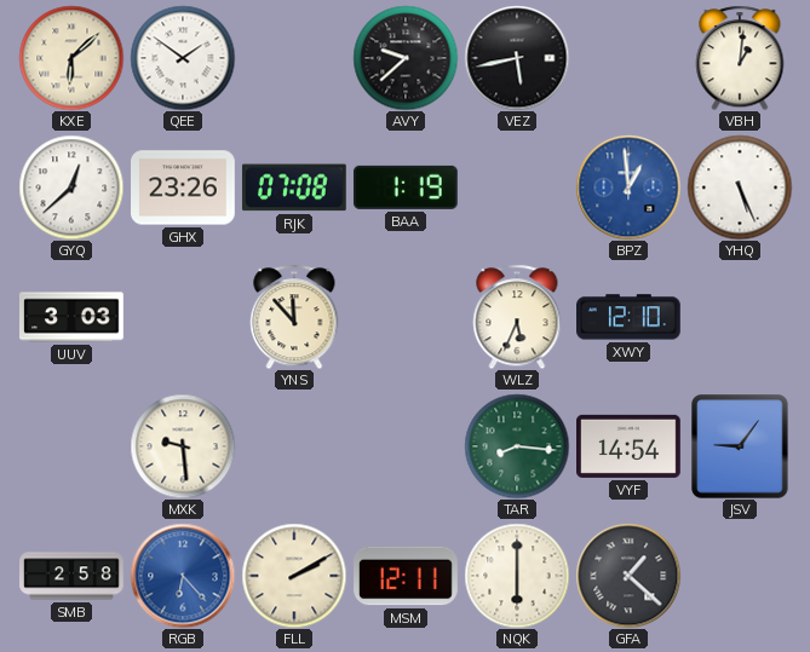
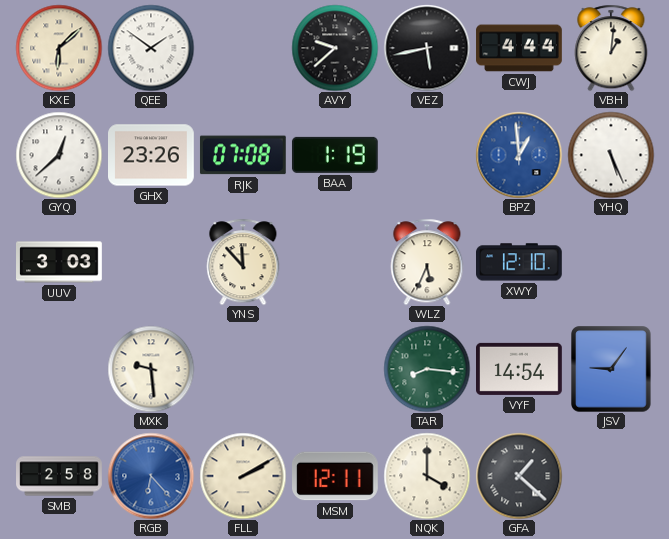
CWJ: none -> 4:44 (519, 48)
NQK: 6:00 -> 4:00 (427, 476)
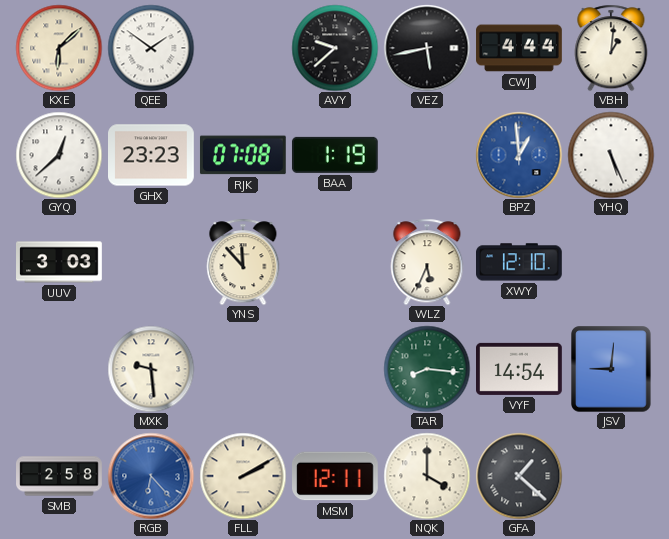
GHX: 23:26 -> 23:23 (152, 155)
JSV: 9:06 -> 9:01 (611, 369)
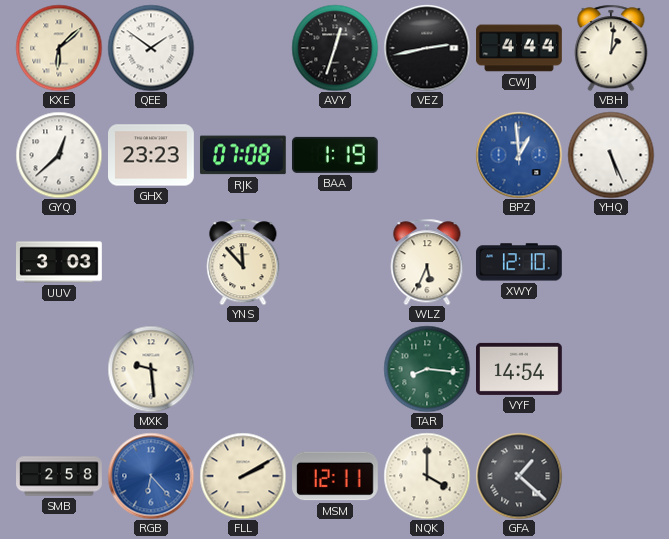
AVY: 9:38 -> 12:33 (335, 48)
VEZ: 5:43 -> 2:43 (427, 48)
JSV: 9:01 -> none (611, 369)
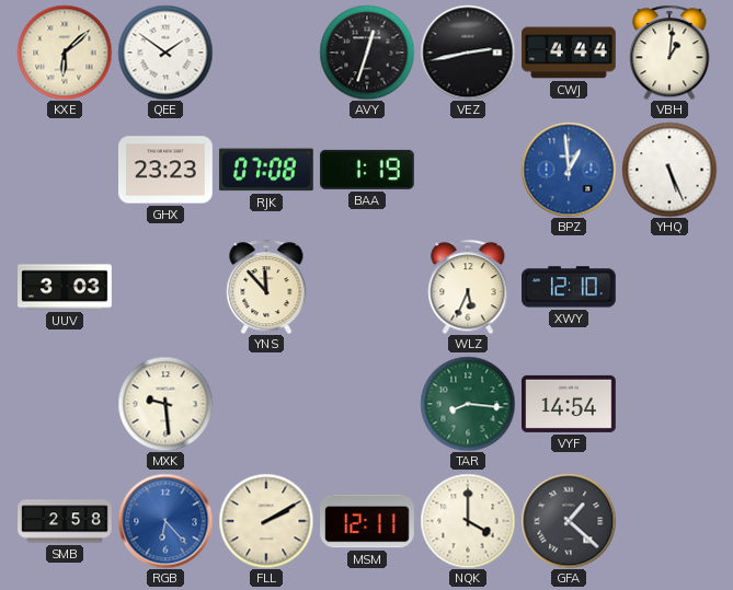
GYQ: 12:38 -> none (59, 155)
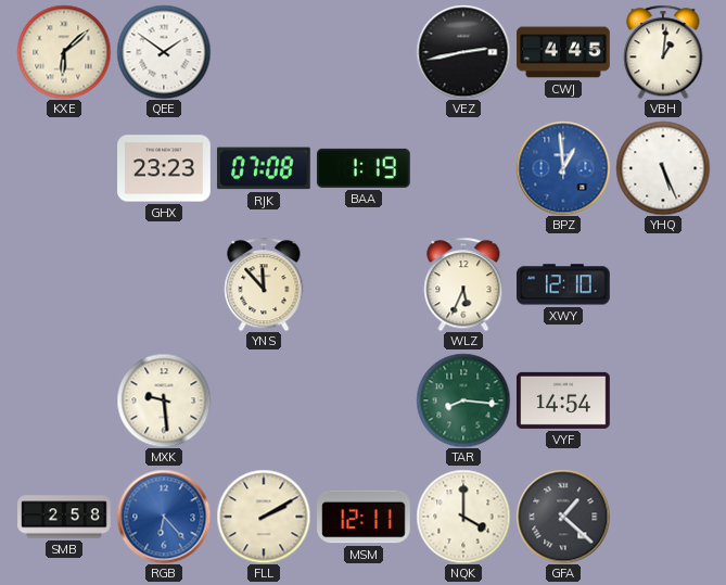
AVY: 12:33 -> none (367, 53)
CWJ: 4:44 -> 4:45 (563, 52)
UUV: 3:03 -> none (66, 287)
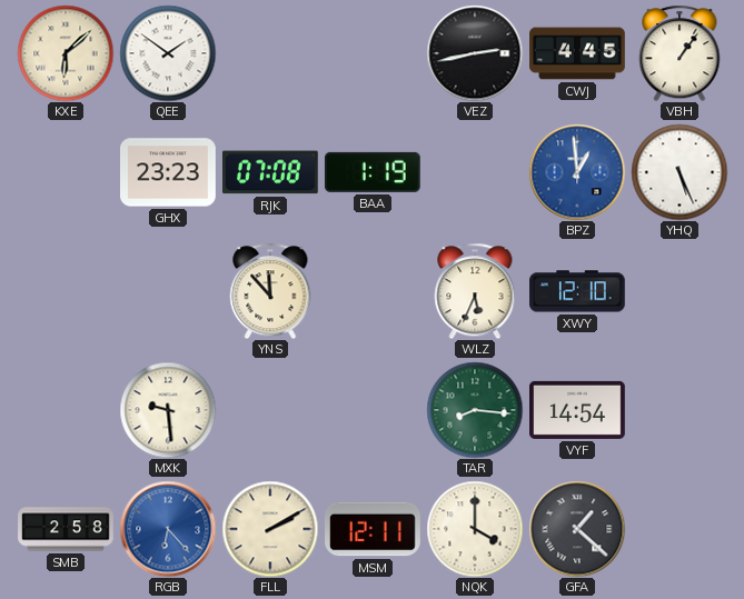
VBH: 1:01 -> 1:06 (679, 53)
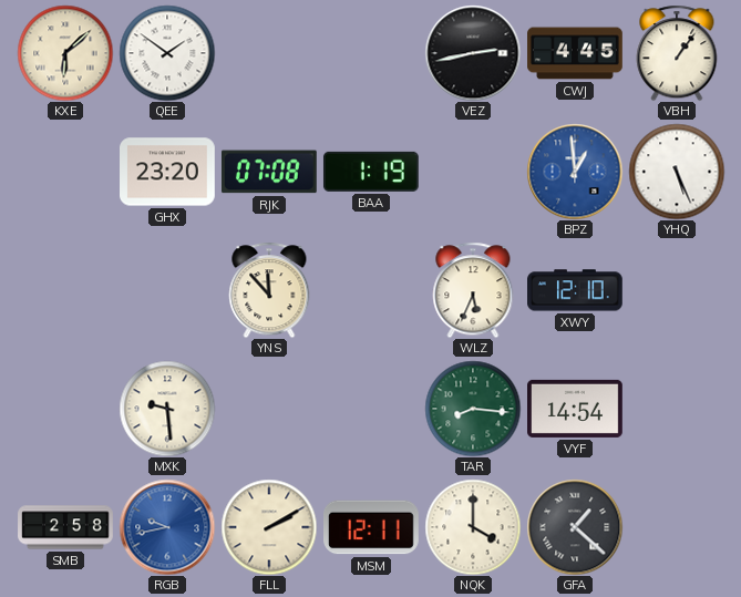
GHX: 23:23 -> 23:20 (168, 172)
RGB: 6:23 -> 9:43 (167, 527)
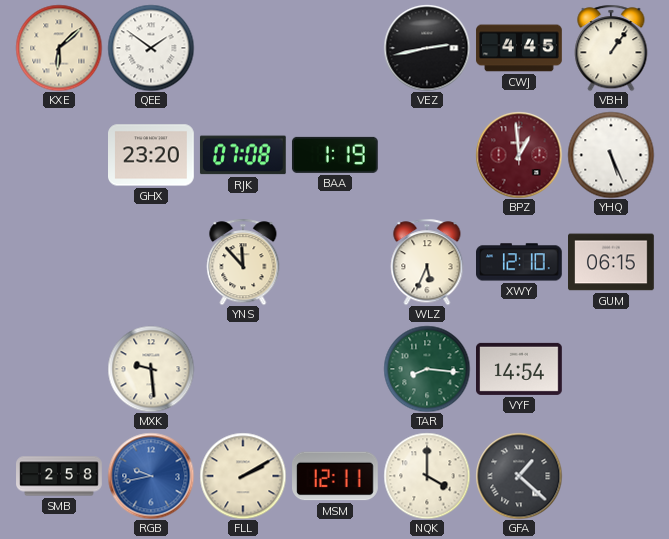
BPZ dial: blue -> burgundy (519, 155)
GUM: none -> 06:15 (612, 262)
